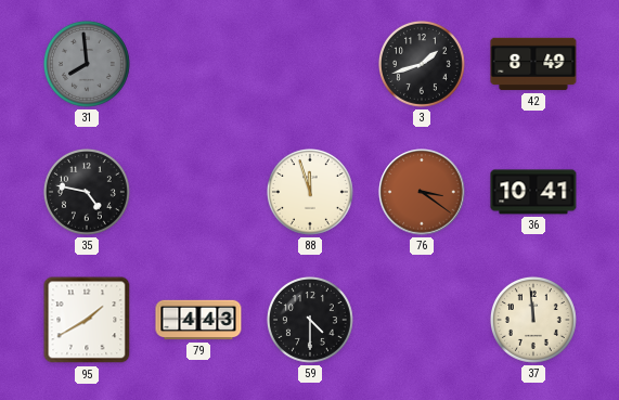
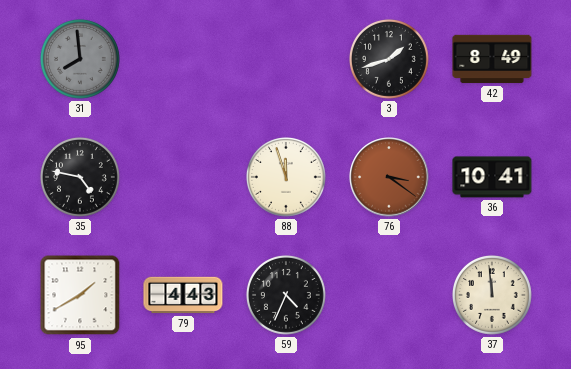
59: 4:30 -> 4:34 (286, 295)
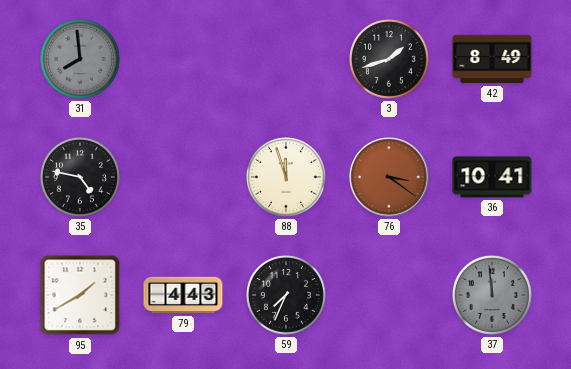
59: 4:34 -> 7:34 (286, 295)
37 dial: cream -> grey (492, 295)
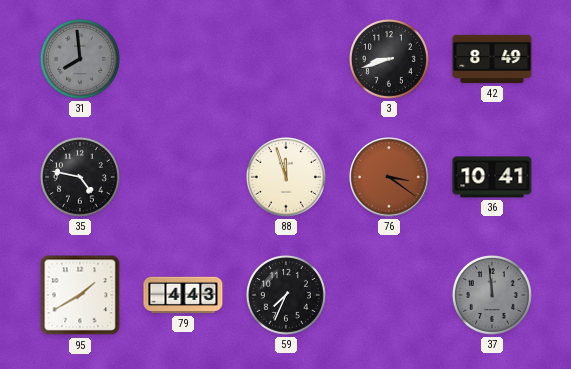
3: 1:42 -> 8:42 (389, 59)
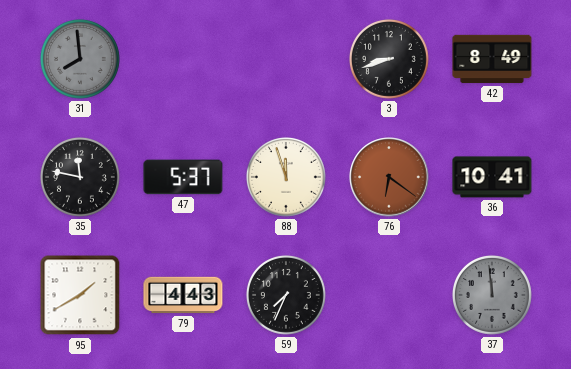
35: 4:47 -> 11:47 (80, 177)
47: none -> 5:37 (183, 177)
76: 3:21 -> 6:21 (389, 177)
